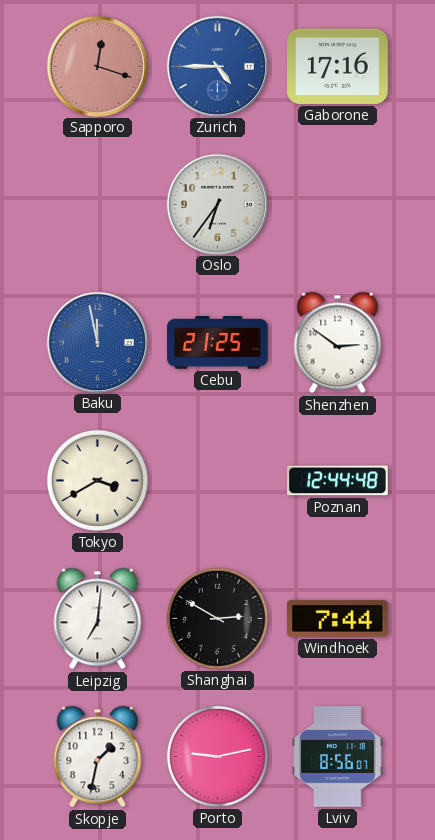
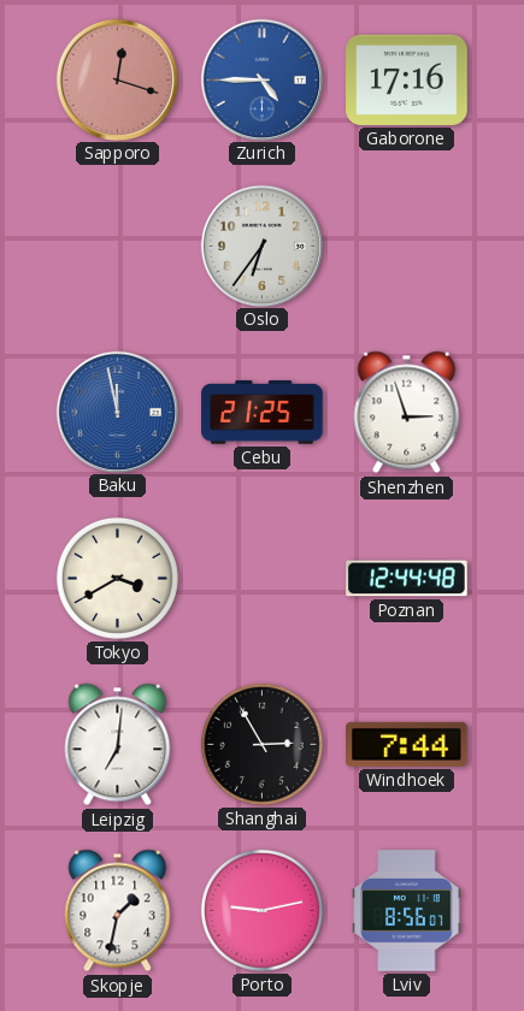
Shenzhen: 2:51 -> 2:57 (407, 413)
Shanghai: 2:50 -> 2:55 (261, 744)
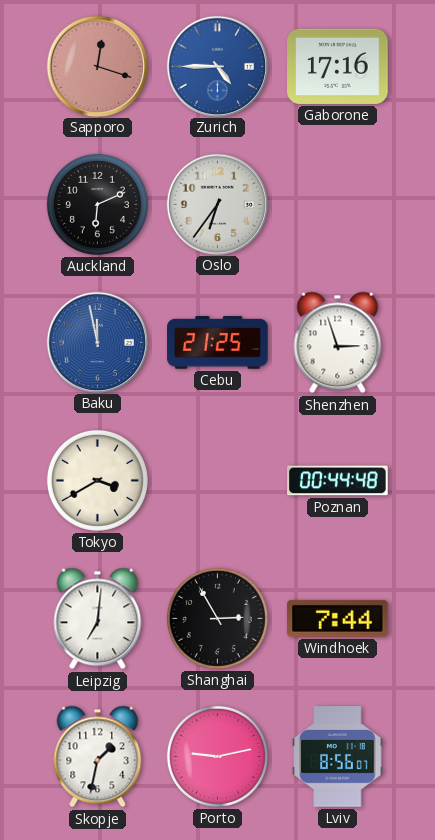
Auckland: none -> 6:11 (97, 204)
Poznan: 12:44 -> 00:44 (338, 481)
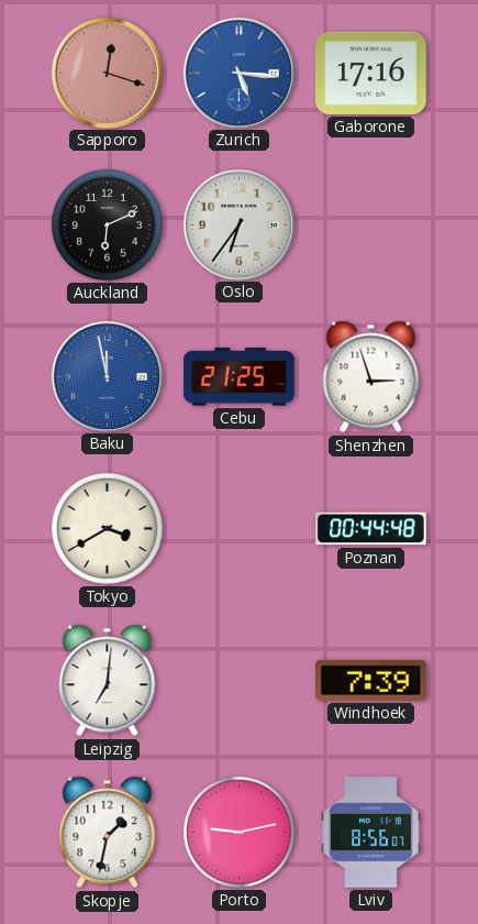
Zurich: 4:45 -> 5:16 (238, 73)
Shanghai: 2:55 -> none (217, 618)
Windhoek: 7:44 -> 7:39 (371, 680)
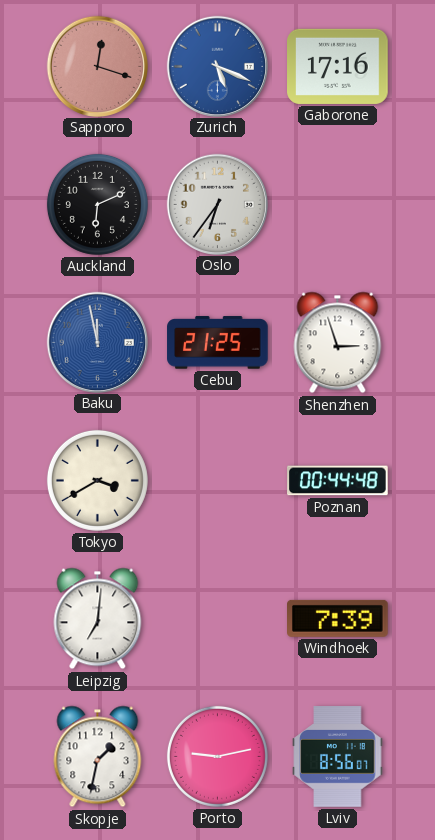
Zurich: 5:16 -> 5:19 (217, 66)
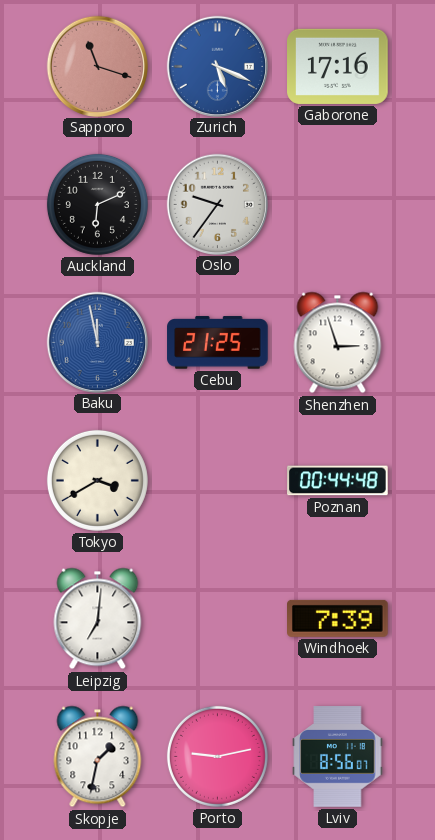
Sapporo: 12:18 -> 11:18 (97, 66)
Oslo: 6:36 -> 9:36 (217, 204)
